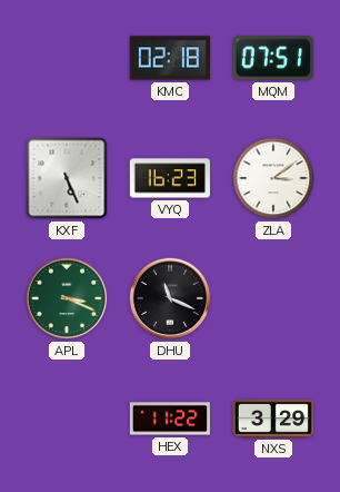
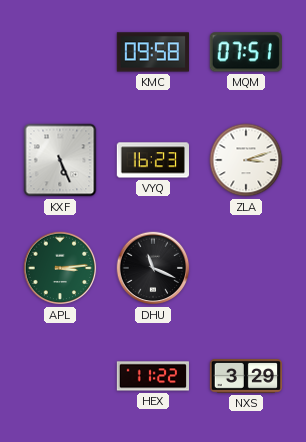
KMC: 02:18 -> 09:58 (152, 52)
ZLA: 3:09 -> 3:12 (246, 160)
APL: 3:19 -> 3:14 (60, 268)
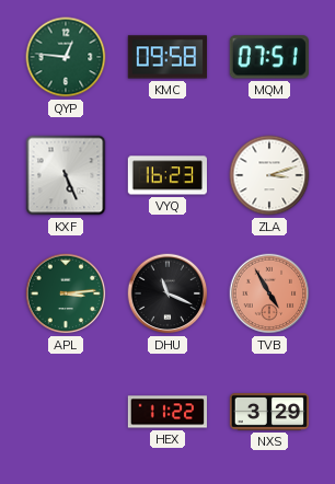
QYP: none -> 12:46 (66, 57)
TVB: none -> 4:55 (269, 293)
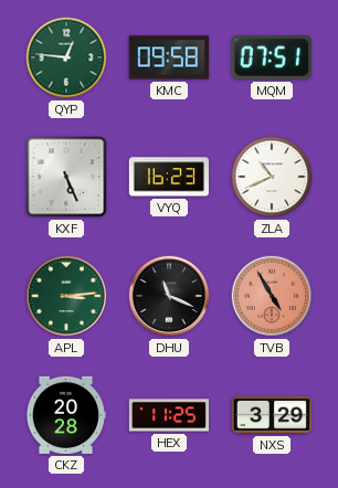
ZLA: 3:12 -> 10:41 (272, 177)
CKZ: none -> 20:28 (65, 415)
HEX: 11:22 -> 11:25 (168, 415)
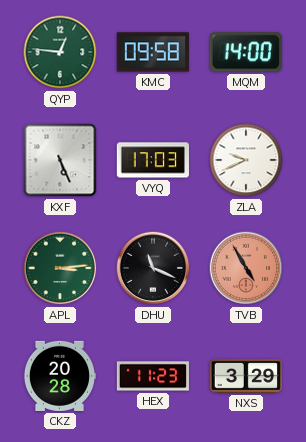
MQM: 07:51 -> 14:00 (246, 52)
VYQ: 16:23 -> 17:03 (152, 160)
ZLA: 10:41 -> 9:41 (246, 160)
HEX: 11:25 -> 11:23 (152, 376)
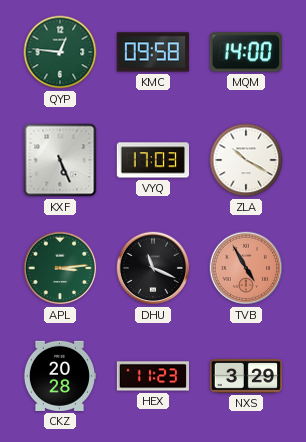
ZLA: 9:41 -> 10:20 (246, 160)
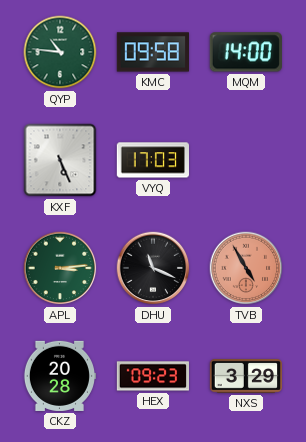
QYP: 12:46 -> 10:46 (60, 52)
ZLA: 10:20 -> none (246, 160)
HEX: 11:23 -> 09:23 (152, 376)
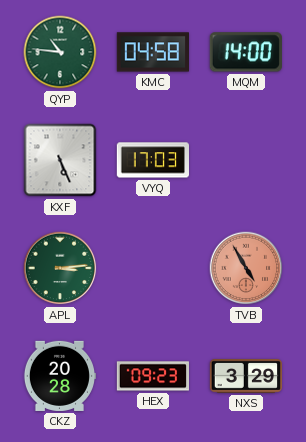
KMC: 09:58 -> 04:58 (152, 52)
DHU: 11:19 -> none (153, 268)
